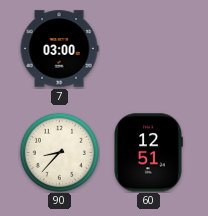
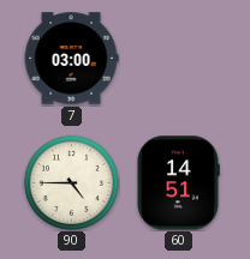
90: 8:37 -> 4:45 (71, 182)
60: 12:51 -> 14:51 (178, 183)
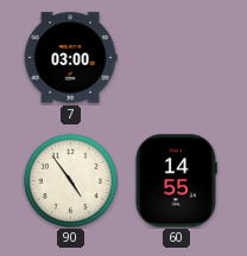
90: 4:45 -> 4:54 (70, 180)
60: 14:51 -> 14:55 (176, 181)
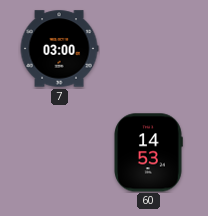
90: 4:54 -> none (70, 180)
60: 14:55 -> 14:53 (148, 153)
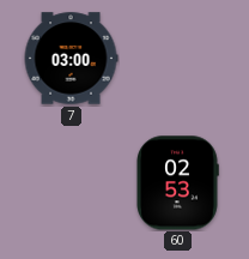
60: 14:53 -> 02:53 (177, 183)
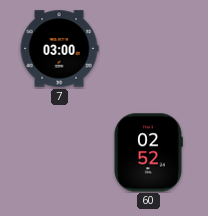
60: 02:53 -> 02:52 (148, 153)
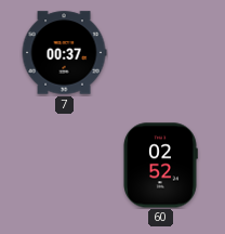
7: 03:00 -> 00:37 (64, 53)
